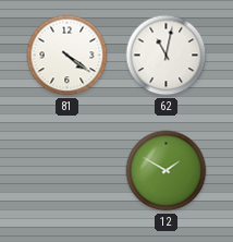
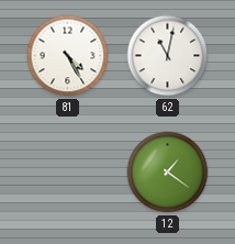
81: 4:21 -> 4:25 (68, 56)
12: 1:50 -> 1:21 (168, 173)
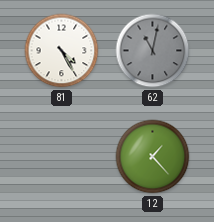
62 dial: white -> grey (153, 51)
12: 1:21 -> 1:23 (153, 157)
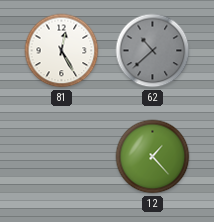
81: 4:25 -> 12:25 (62, 51)
62: 11:02 -> 10:38 (153, 51)
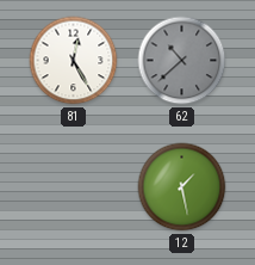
12: 1:23 -> 1:28 (182, 187)
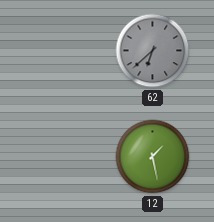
81: 12:25 -> none (74, 61)
62: 10:38 -> 6:38 (153, 51)
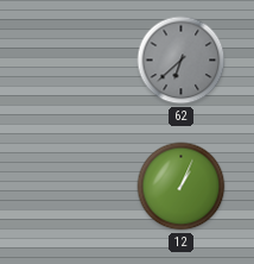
12: 1:28 -> 1:04 (182, 187)
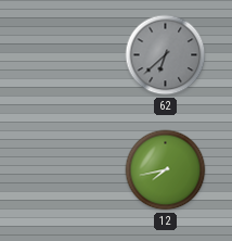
12: 1:04 -> 7:43 (166, 170)
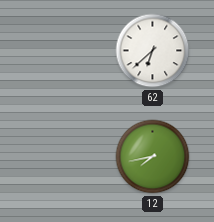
62 dial: grey -> white (153, 51)
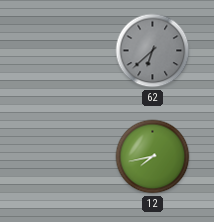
62 dial: white -> grey (153, 51)
